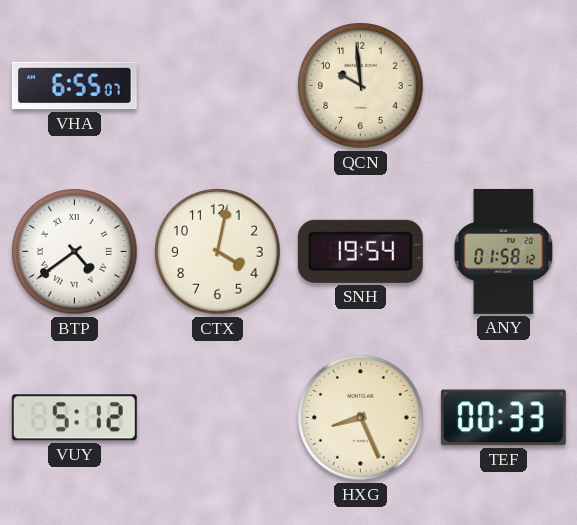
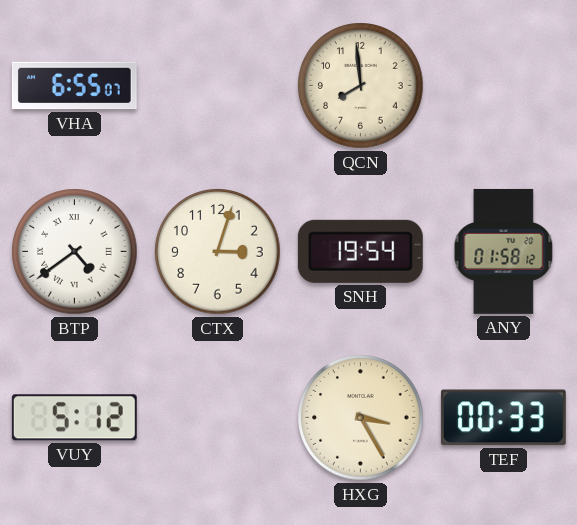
QCN: 9:59 -> 7:59 (361, 86)
CTX: 4:02 -> 3:03 (218, 252)
HXG: 8:26 -> 3:25 (361, 418)
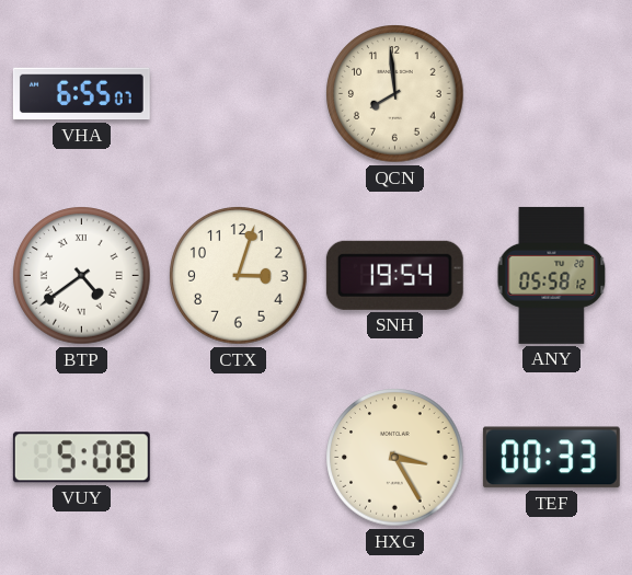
ANY: 01:58 -> 05:58 (552, 275)
VUY: 5:12 -> 5:08 (81, 458)
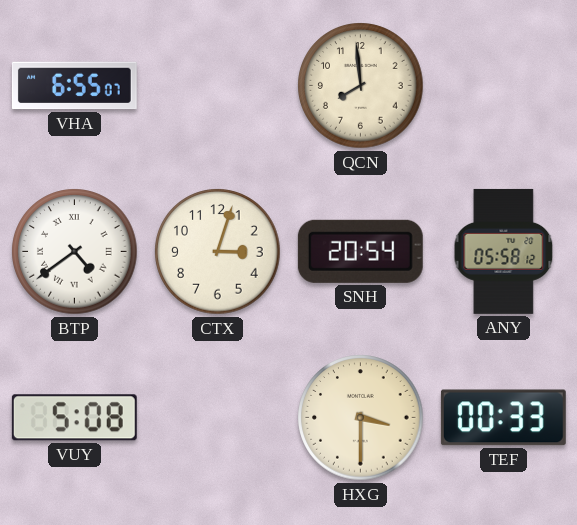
SNH: 19:54 -> 20:54 (360, 251)
HXG: 3:25 -> 3:30 (361, 418)
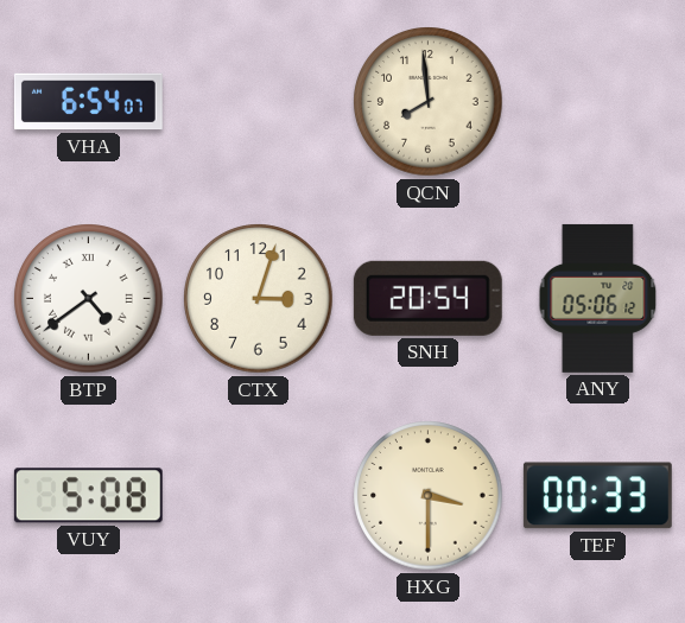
VHA: 6:55 -> 6:54 (88, 102)
ANY: 05:58 -> 05:06 (598, 298)
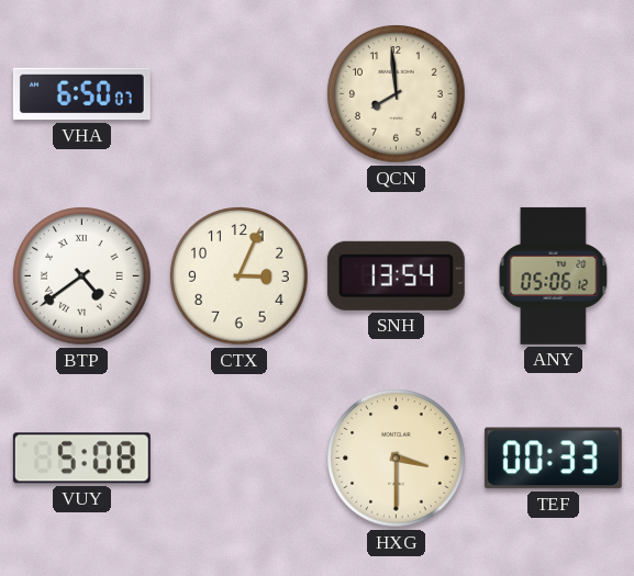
VHA: 6:54 -> 6:50 (81, 94)
CTX: 3:03 -> 3:04 (240, 276)
SNH: 20:54 -> 13:54 (396, 275)
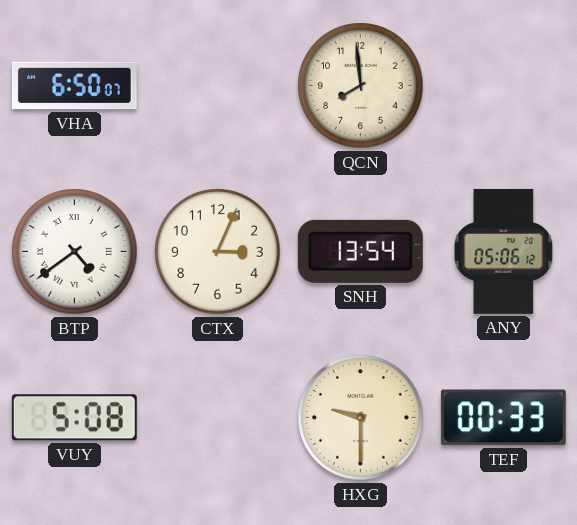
HXG: 3:30 -> 9:30 (361, 418)
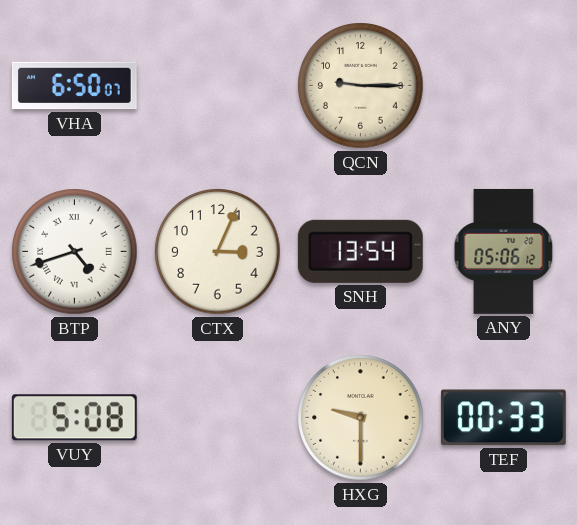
QCN: 7:59 -> 9:15 (361, 86)
BTP: 4:39 -> 4:42 (75, 252)
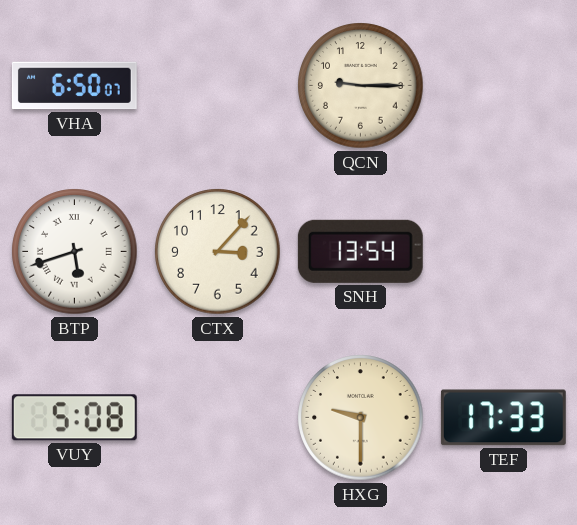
BTP: 4:42 -> 5:42 (75, 252)
CTX: 3:04 -> 3:07 (218, 252)
ANY: 05:06 -> none (504, 251)
TEF: 00:33 -> 17:33 (503, 418)
